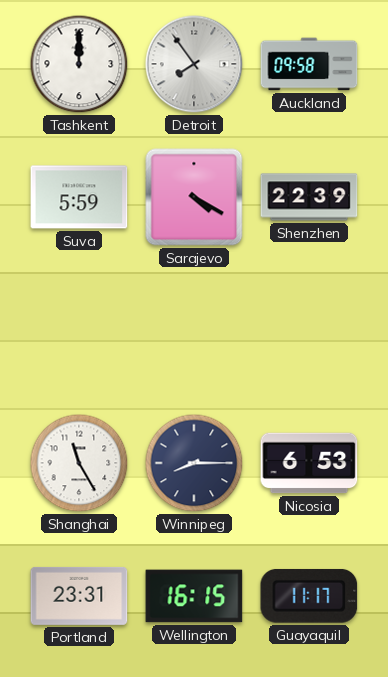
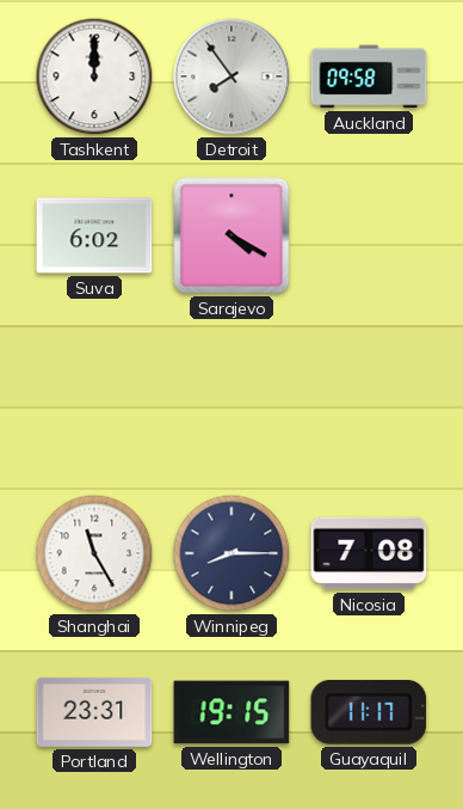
Suva: 5:59 -> 6:02 (94, 235)
Shenzhen: 22:39 -> none (309, 197)
Nicosia: 6:53 -> 7:08 (369, 553)
Wellington: 16:15 -> 19:15 (231, 712)
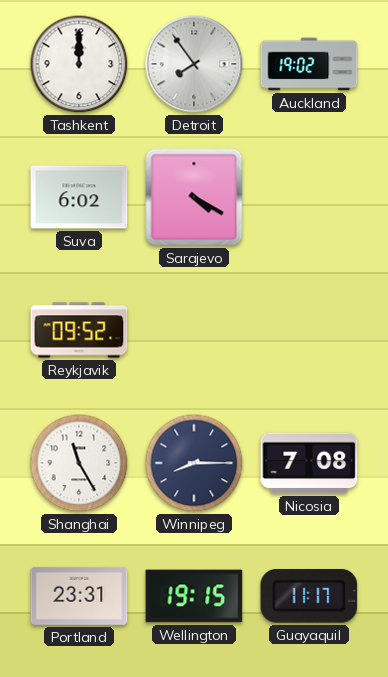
Auckland: 09:58 -> 19:02 (309, 64)
Reykjavik: none -> 09:52 (79, 330)
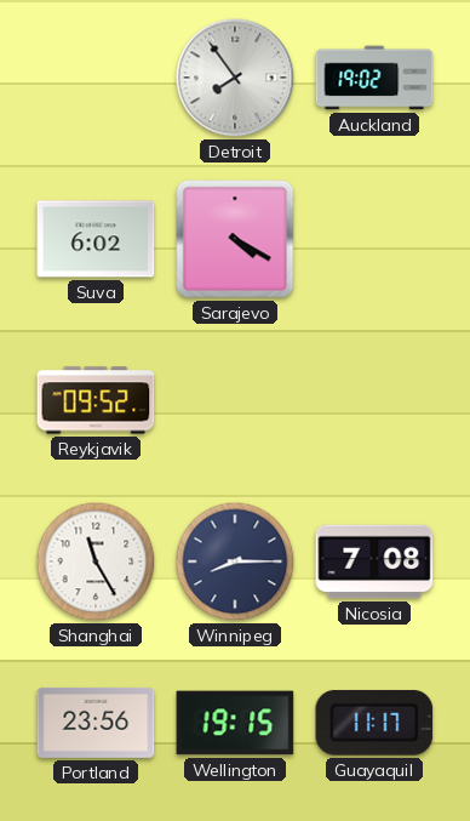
Tashkent: 12:00 -> none (79, 64)
Portland: 23:31 -> 23:56 (96, 723)
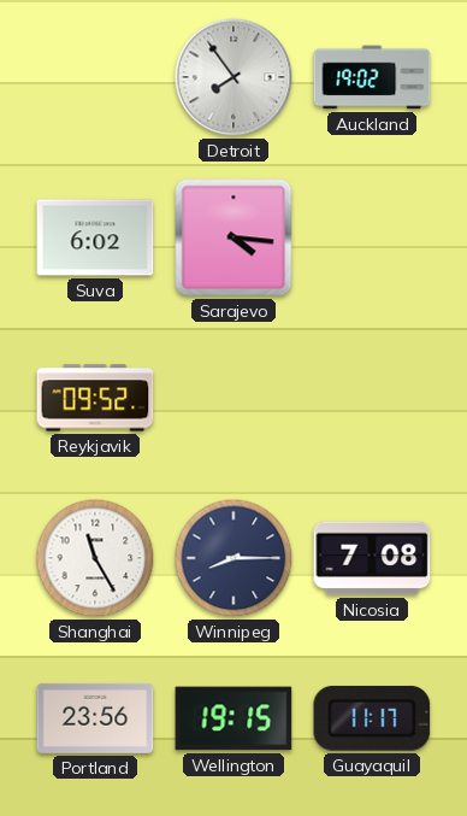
Sarajevo: 4:20 -> 4:16 (233, 237)
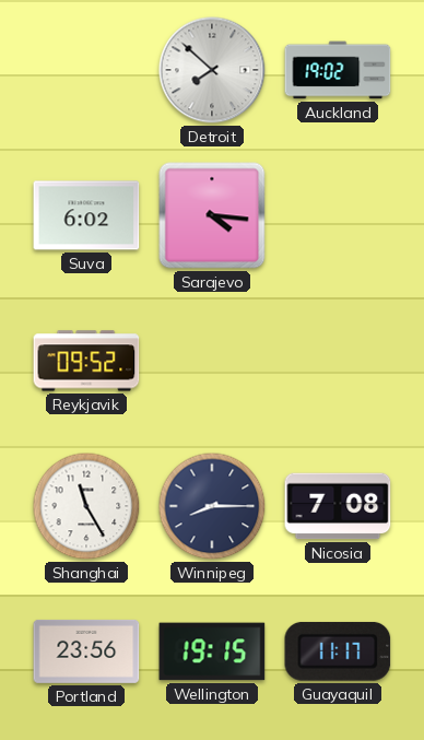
Detroit: 7:54 -> 7:52 (212, 70)
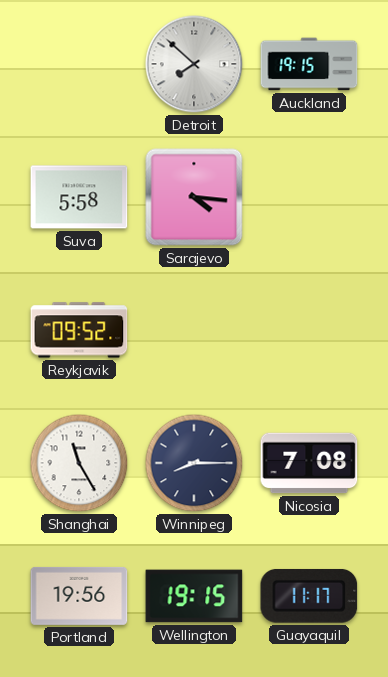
Auckland: 19:02 -> 19:15 (309, 64)
Suva: 6:02 -> 5:58 (79, 197)
Portland: 23:56 -> 19:56 (79, 596)
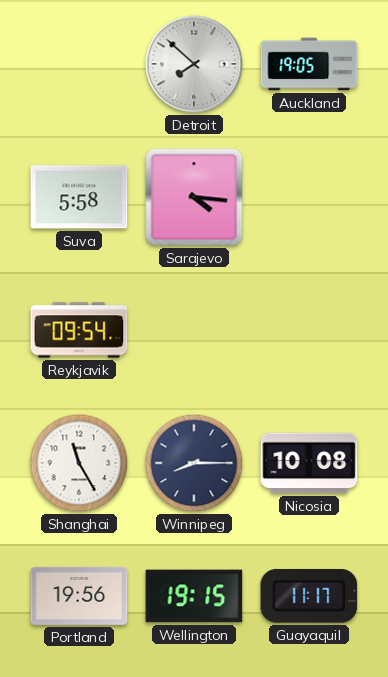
Auckland: 19:15 -> 19:05 (309, 64)
Reykjavik: 09:52 -> 09:54 (79, 330)
Nicosia: 7:08 -> 10:08 (309, 463)
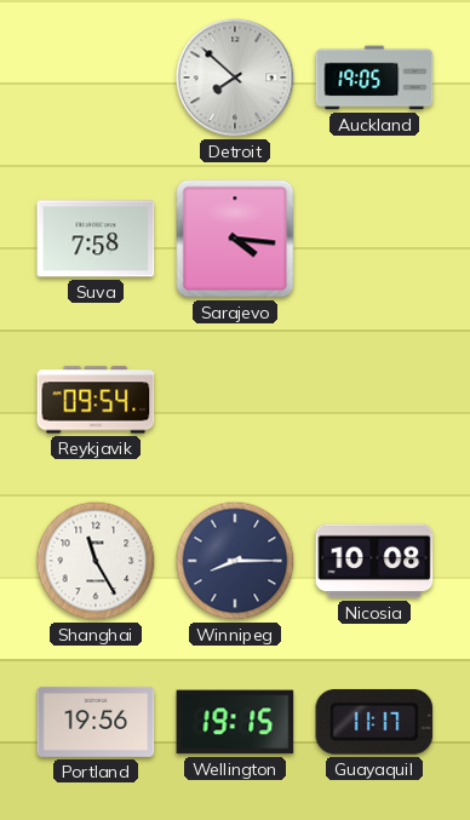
Suva: 5:58 -> 7:58 (96, 239)
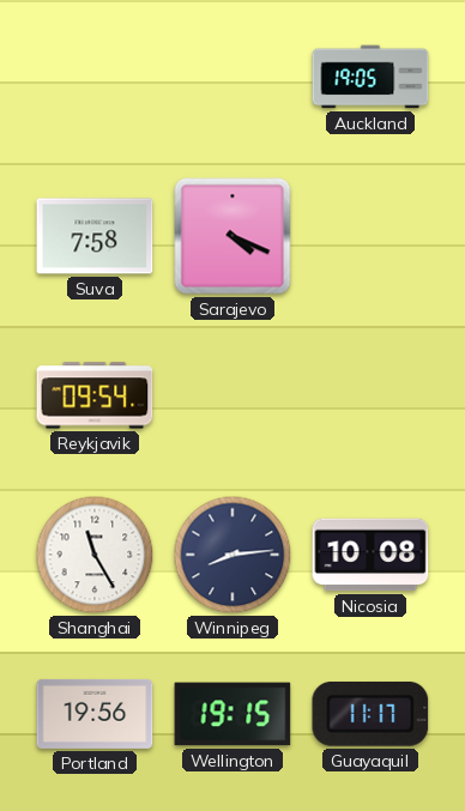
Detroit: 7:52 -> none (235, 78)
Sarajevo: 4:16 -> 4:19 (232, 236)
Winnipeg: 8:15 -> 8:14 (232, 555)
